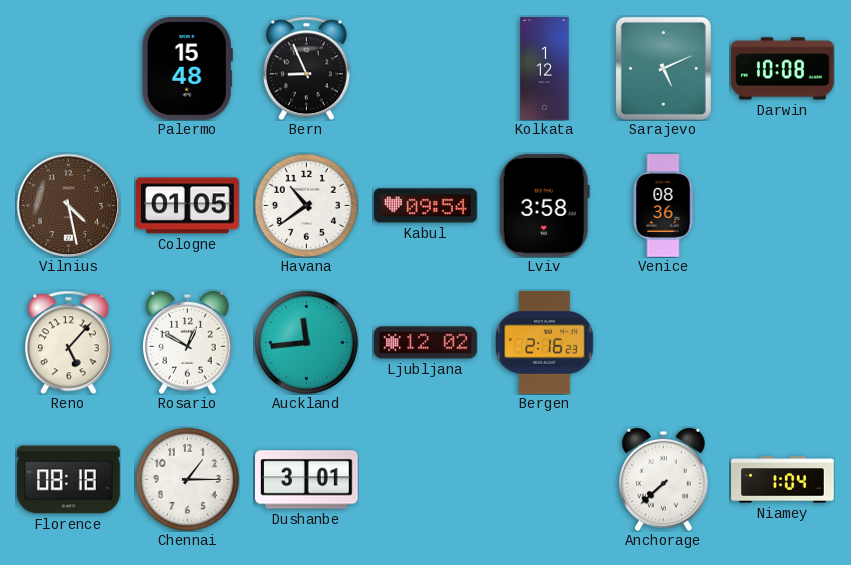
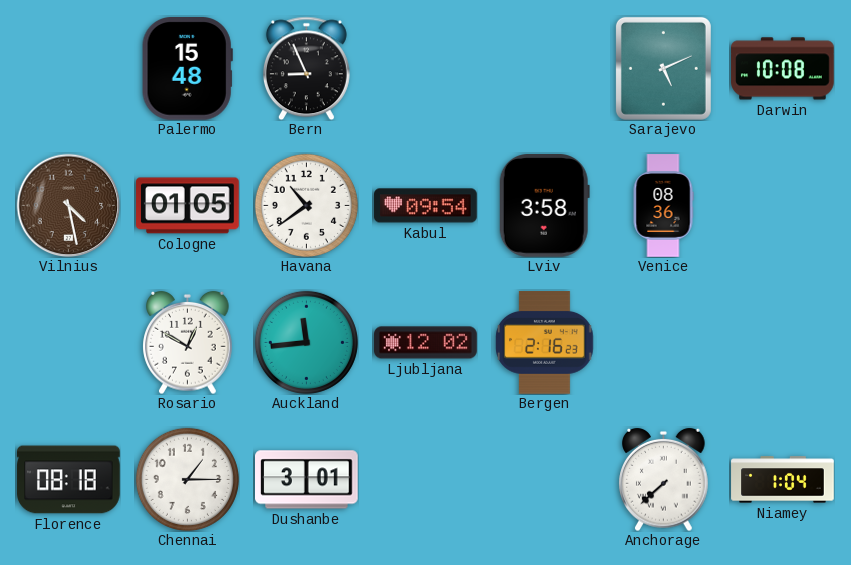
Kolkata: 1:12 -> none (545, 69)
Reno: 5:07 -> none (68, 342)
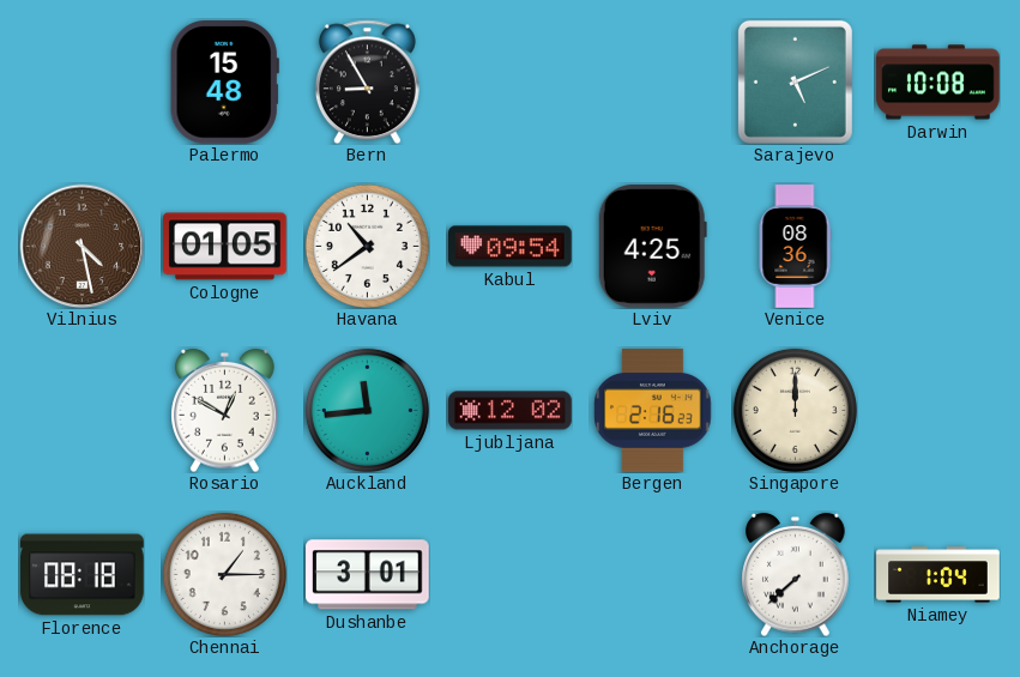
Bern: 8:56 -> 8:55 (367, 81)
Lviv: 3:58 -> 4:25 (652, 247)
Singapore: none -> 12:00 (795, 410)
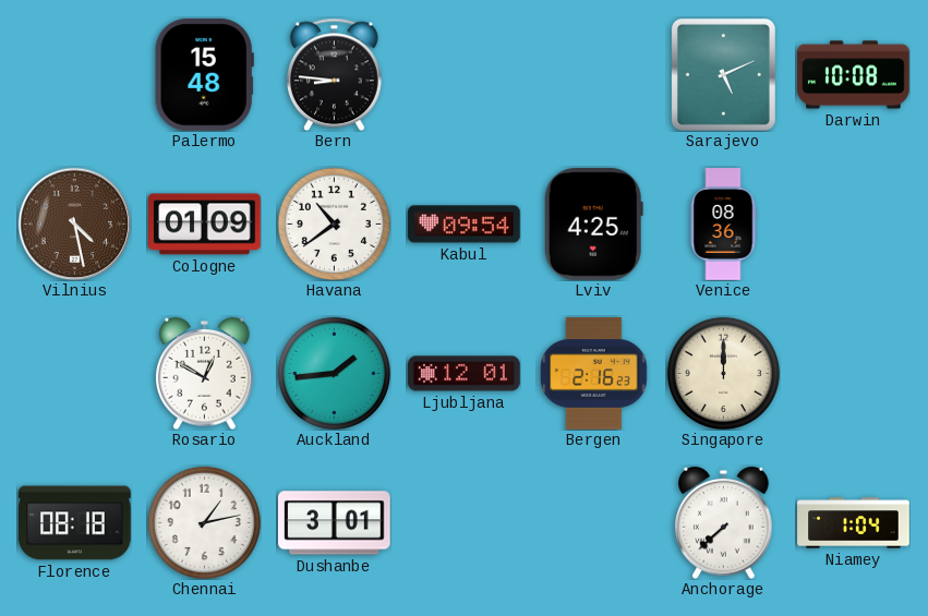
Bern: 8:55 -> 8:46 (334, 74)
Cologne: 01:05 -> 01:09 (205, 225)
Auckland: 11:44 -> 1:44 (334, 373)
Ljubljana: 12:02 -> 12:01 (465, 374)
Chennai: 1:15 -> 1:13 (204, 522)
